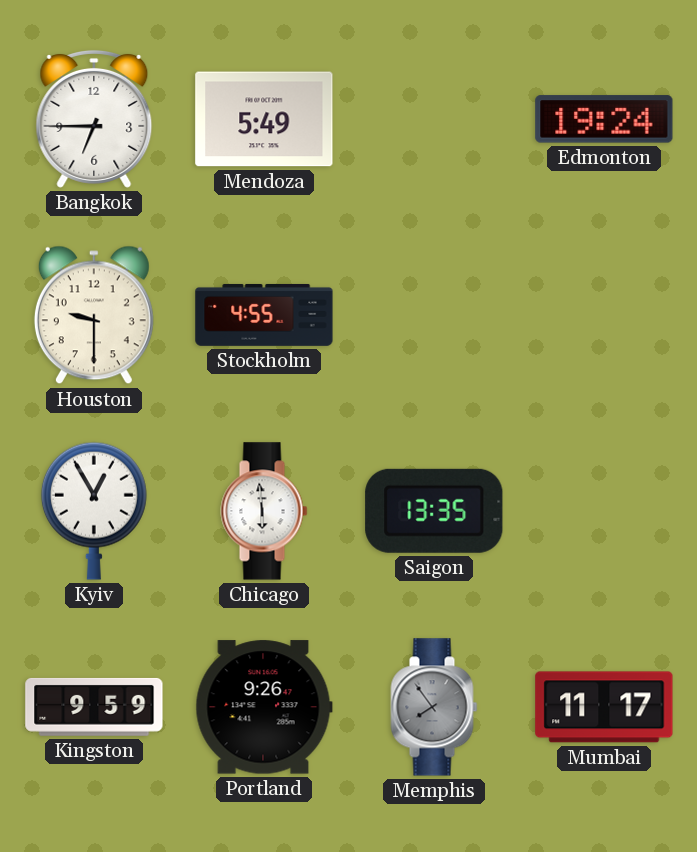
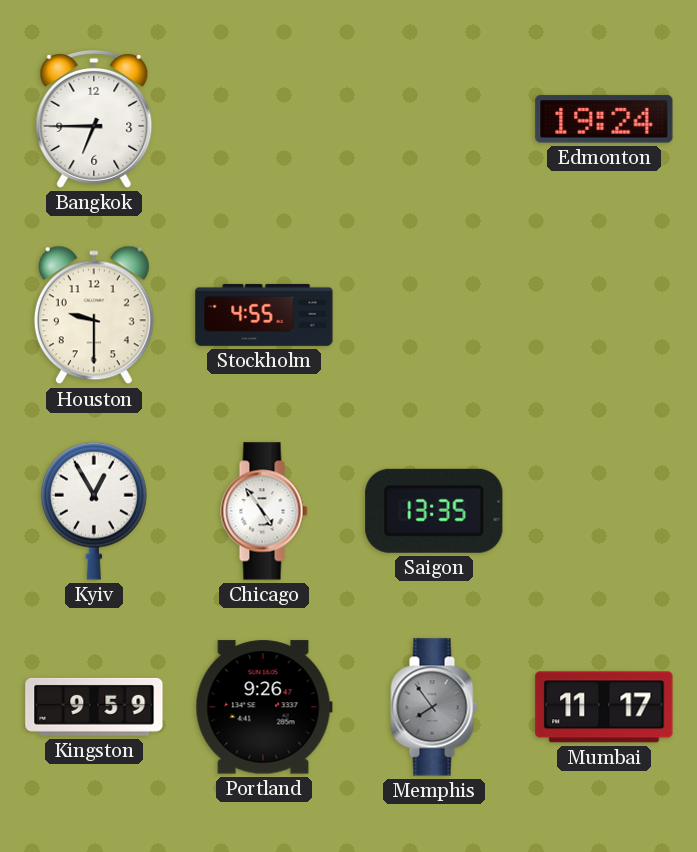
Mendoza: 5:49 -> none (264, 119)
Chicago: 5:59 -> 4:54 (264, 511)
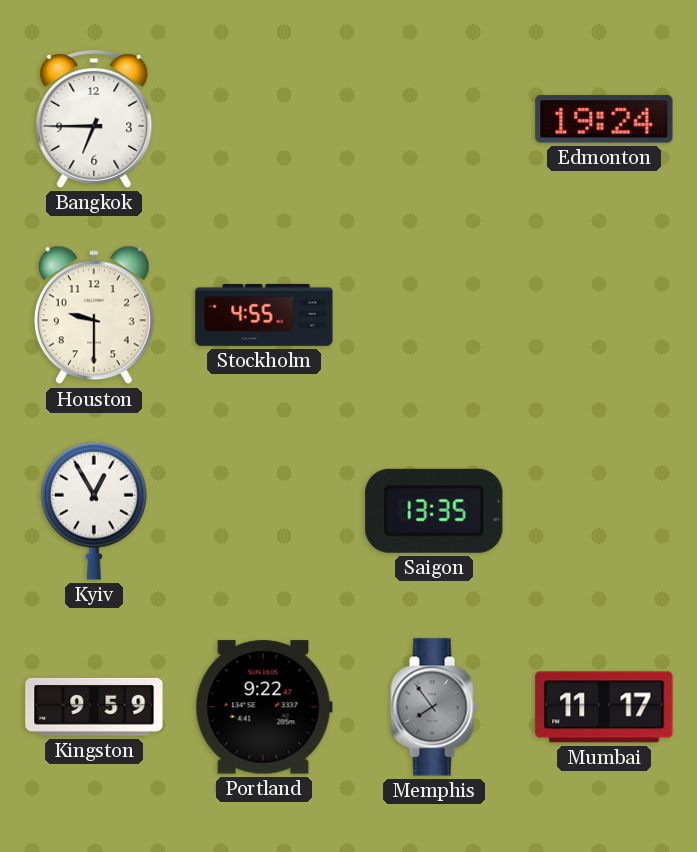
Chicago: 4:54 -> none (264, 511)
Portland: 9:26 -> 9:22 (264, 707)
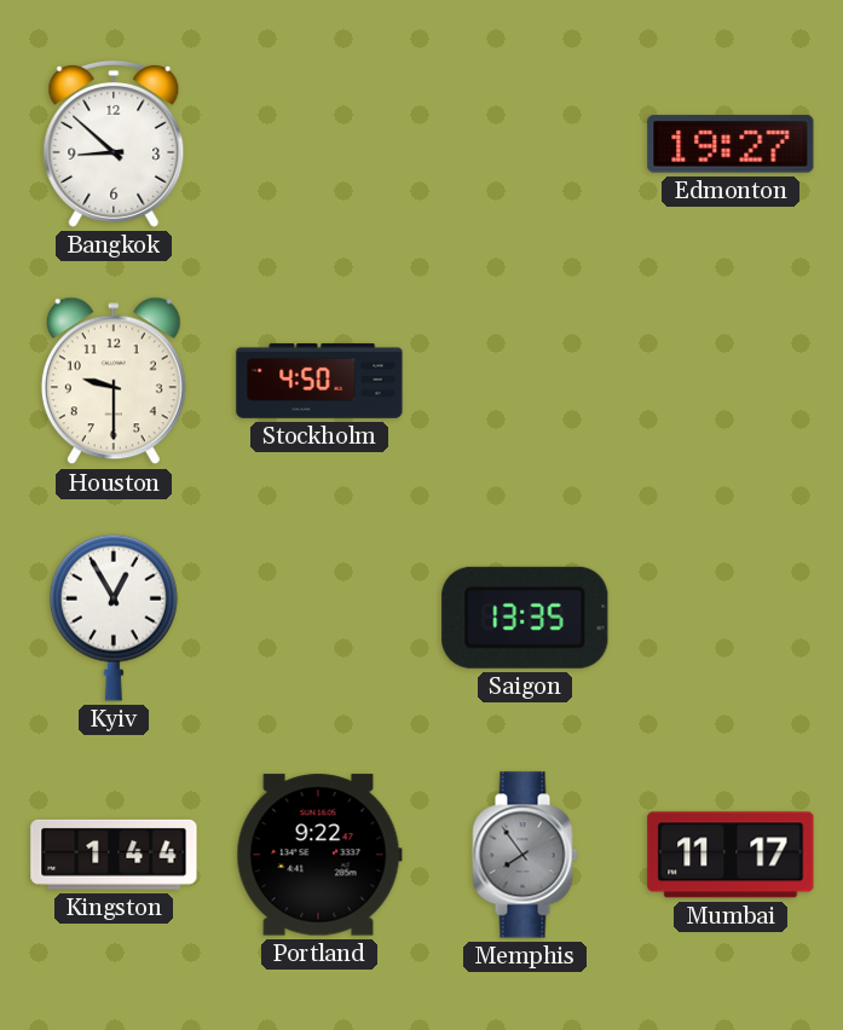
Bangkok: 6:45 -> 8:52 (114, 144)
Edmonton: 19:24 -> 19:27 (731, 144)
Stockholm: 4:55 -> 4:50 (319, 381)
Kingston: 9:59 -> 1:44 (114, 855)
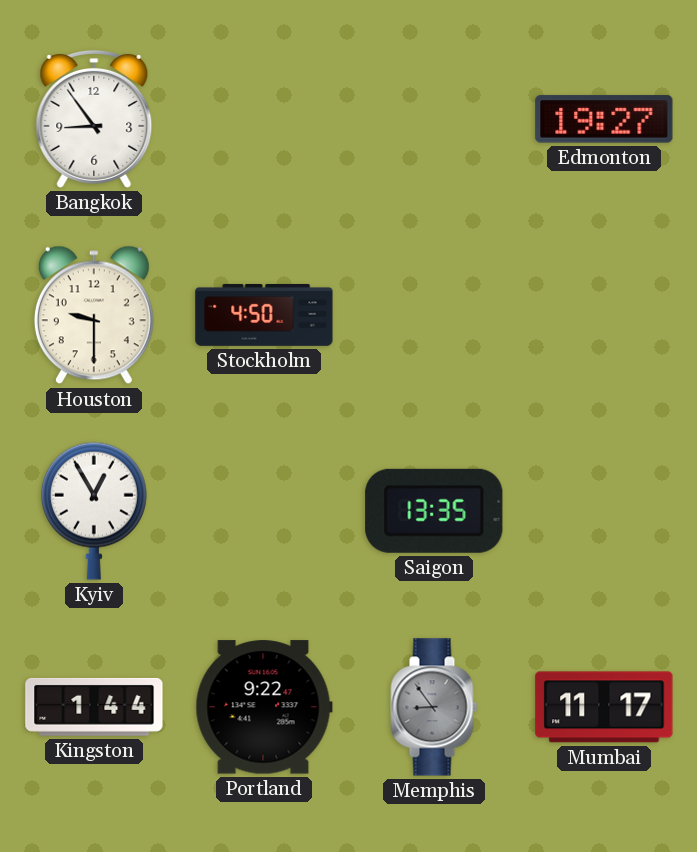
Bangkok: 8:52 -> 8:54 (94, 119)
Memphis: 7:54 -> 8:54 (434, 707)
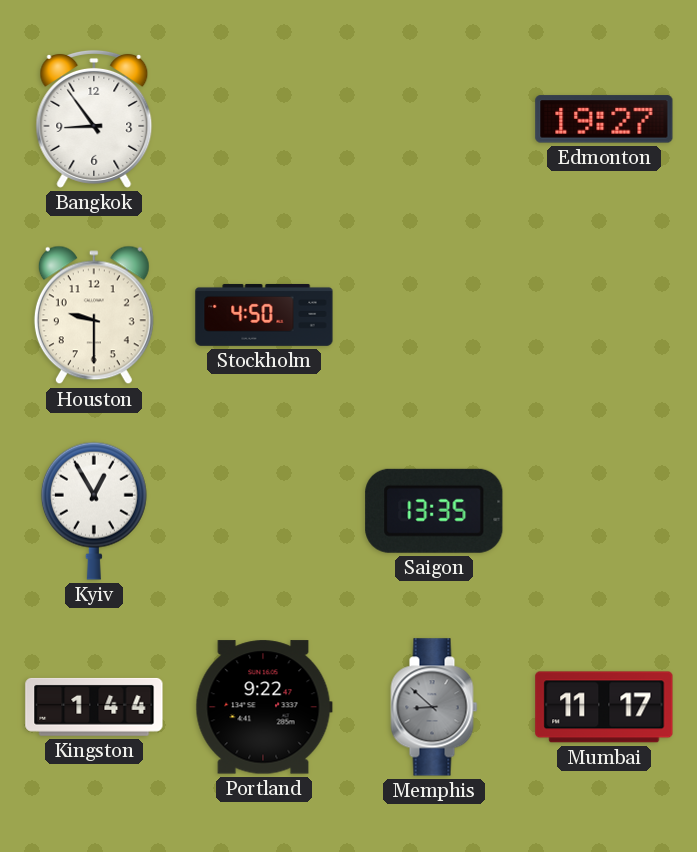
Memphis: 8:54 -> 8:52 (434, 707)
